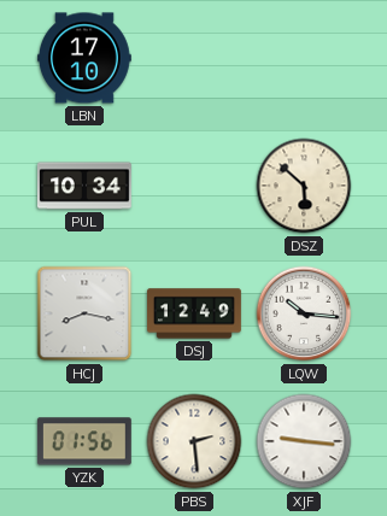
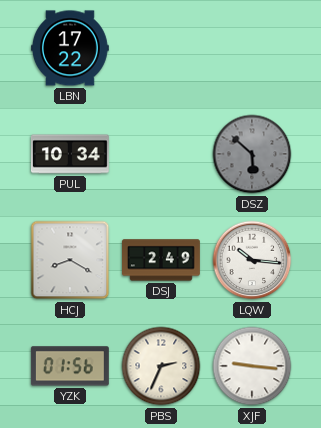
LBN: 17:10 -> 17:22 (70, 48)
DSZ dial: cream -> grey (252, 154)
HCJ: 8:17 -> 8:20 (70, 260)
DSJ: 12:49 -> 2:49 (162, 260)
PBS: 2:29 -> 2:34 (161, 366)
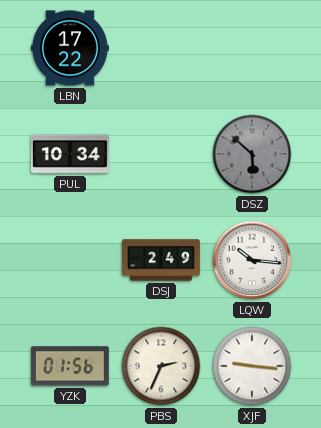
HCJ: 8:20 -> none (70, 260)
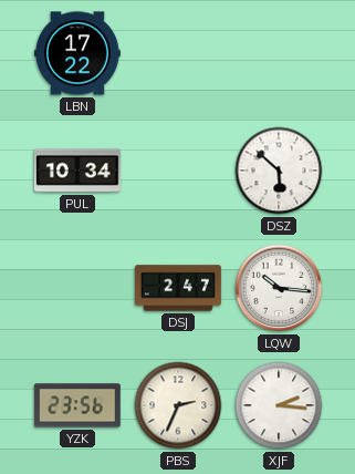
DSZ dial: grey -> white (279, 171)
DSJ: 2:49 -> 2:47 (179, 288)
YZK: 01:56 -> 23:56 (77, 405)
XJF: 9:16 -> 2:16 (279, 405)
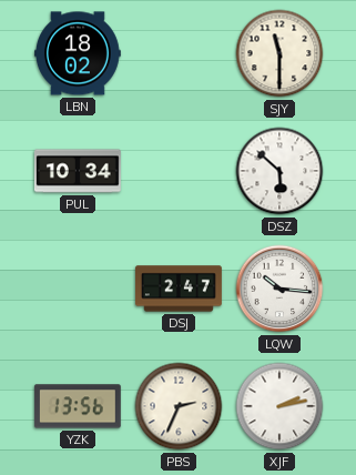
LBN: 17:22 -> 18:02 (78, 53)
SJY: none -> 11:30 (279, 53)
YZK: 23:56 -> 13:56 (78, 406)
XJF: 2:16 -> 2:13 (279, 406)
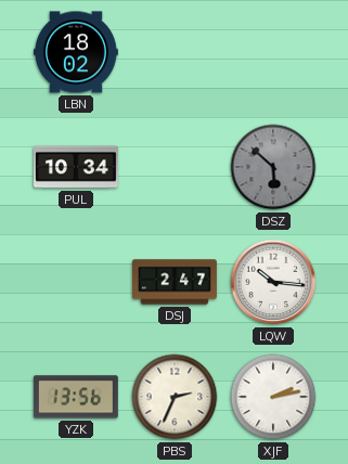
SJY: 11:30 -> none (279, 53)
DSZ dial: white -> grey (273, 167)
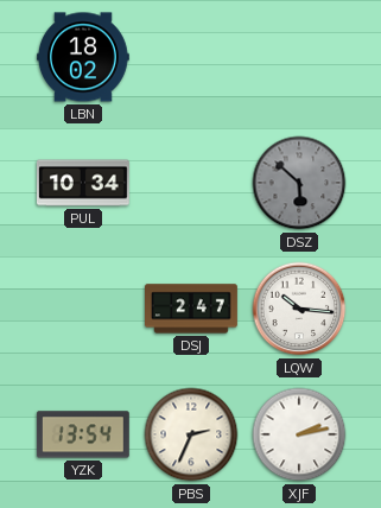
YZK: 13:56 -> 13:54 (83, 434)
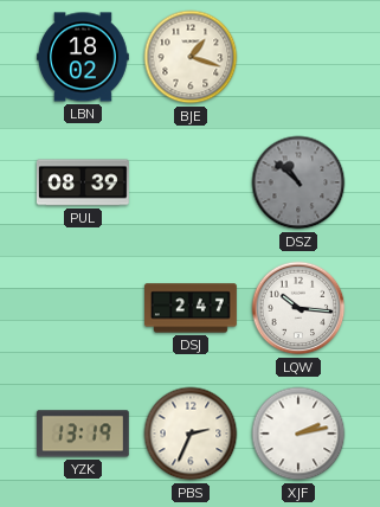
BJE: none -> 1:18 (191, 57)
PUL: 10:34 -> 08:39 (83, 182)
DSZ: 5:52 -> 10:52 (298, 182)
YZK: 13:54 -> 13:19 (83, 434)
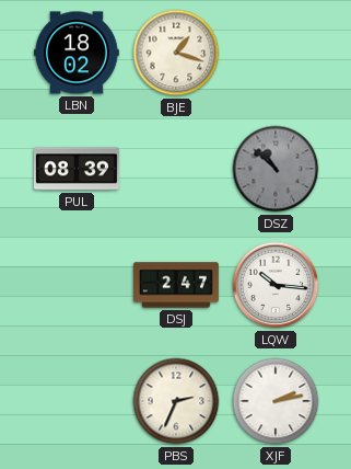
YZK: 13:19 -> none (83, 434)
